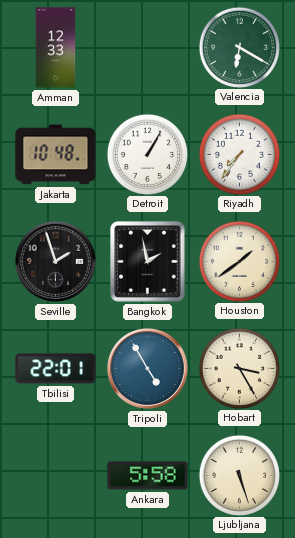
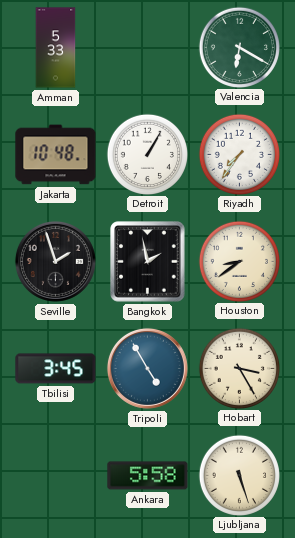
Amman: 12:33 -> 5:33 (56, 48)
Houston: 1:39 -> 8:39 (239, 261)
Tbilisi: 22:01 -> 3:45 (56, 369)
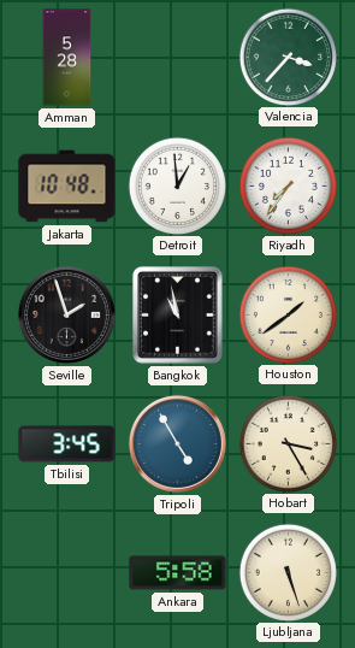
Amman: 5:33 -> 5:28 (67, 58)
Valencia: 6:20 -> 3:37 (288, 57)
Detroit: 1:05 -> 12:59 (177, 185)
Bangkok: 1:58 -> 10:58 (178, 316)
Houston: 8:39 -> 1:39 (288, 314)
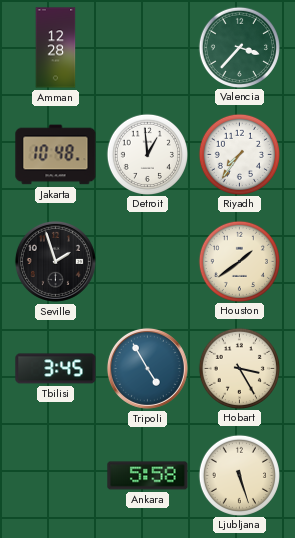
Amman: 5:28 -> 12:28 (56, 48)
Bangkok: 10:58 -> none (178, 316)
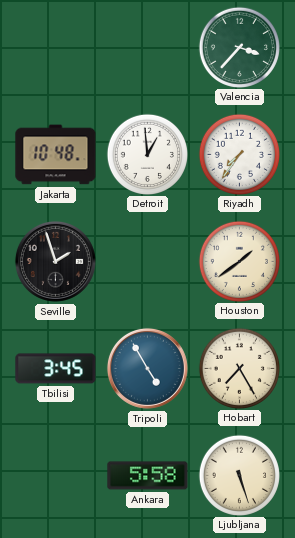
Amman: 12:28 -> none (56, 48)
Hobart: 3:25 -> 7:25 (239, 368)
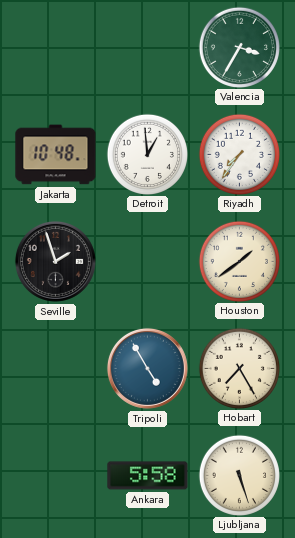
Valencia: 3:37 -> 3:35 (239, 47)
Tbilisi: 3:45 -> none (56, 369)
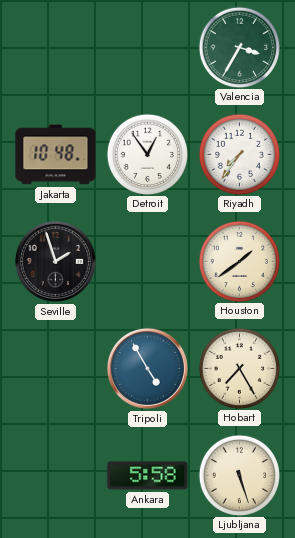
Detroit: 12:59 -> 12:54 (147, 154)
